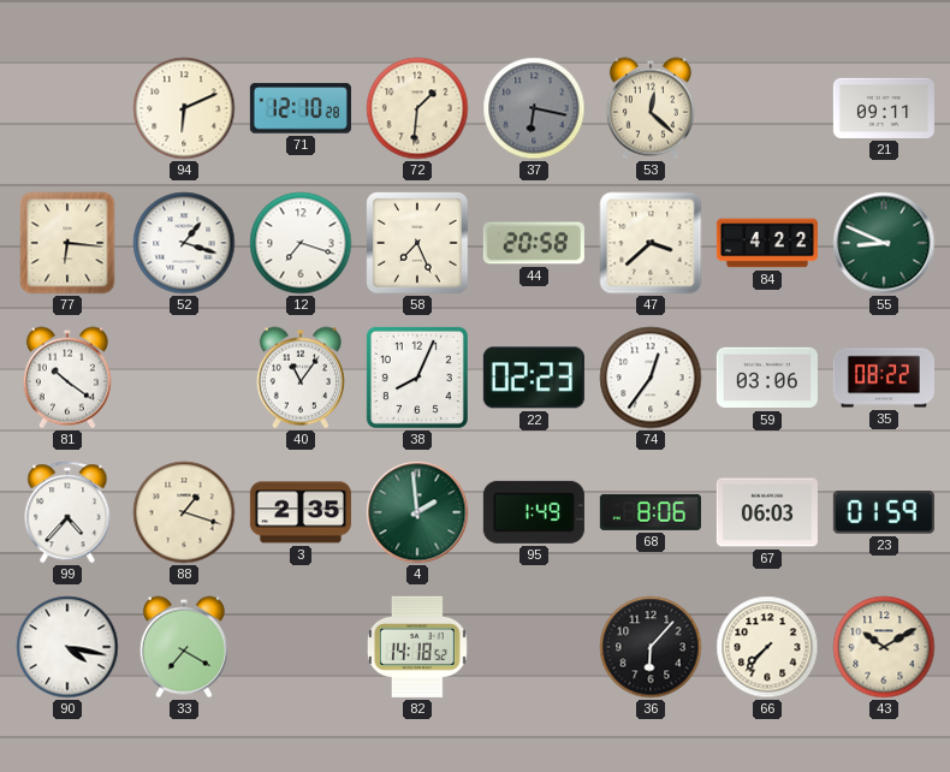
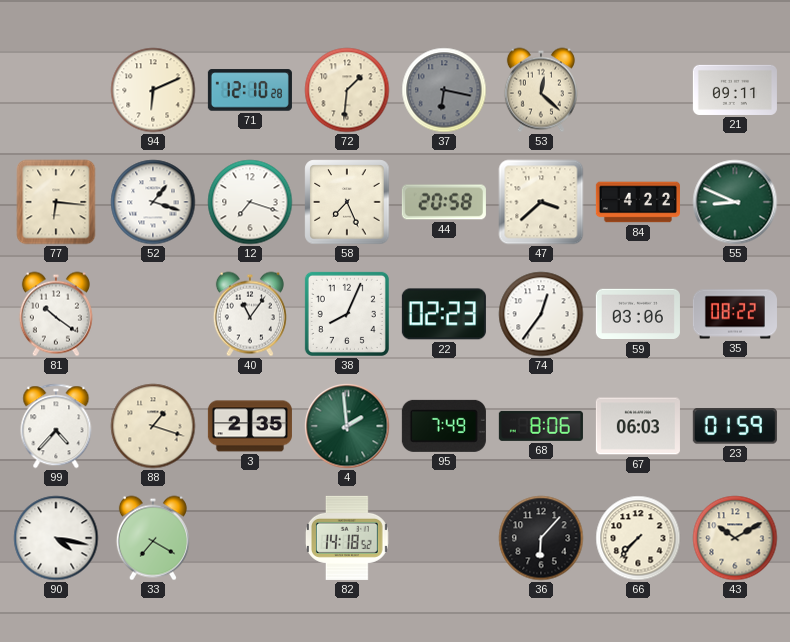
95: 1:49 -> 7:49 (444, 426)
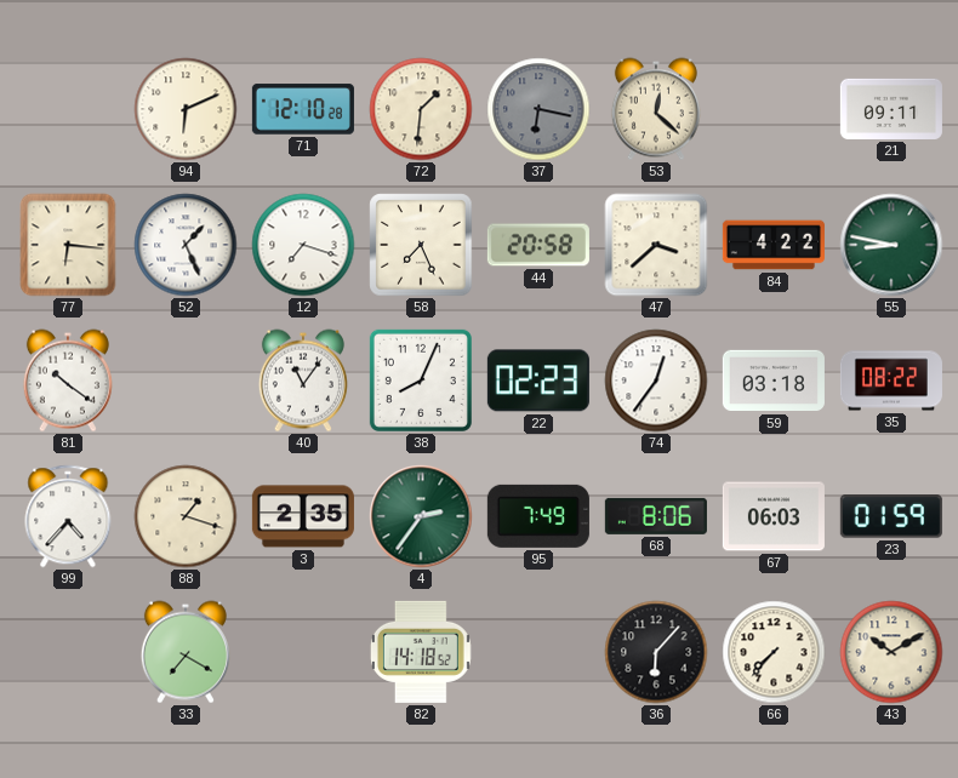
52: 1:18 -> 1:26 (186, 245)
55: 8:49 -> 8:47 (891, 245)
59: 03:06 -> 03:18 (774, 381)
4: 1:59 -> 2:36 (421, 516)
90: 4:17 -> none (56, 538)
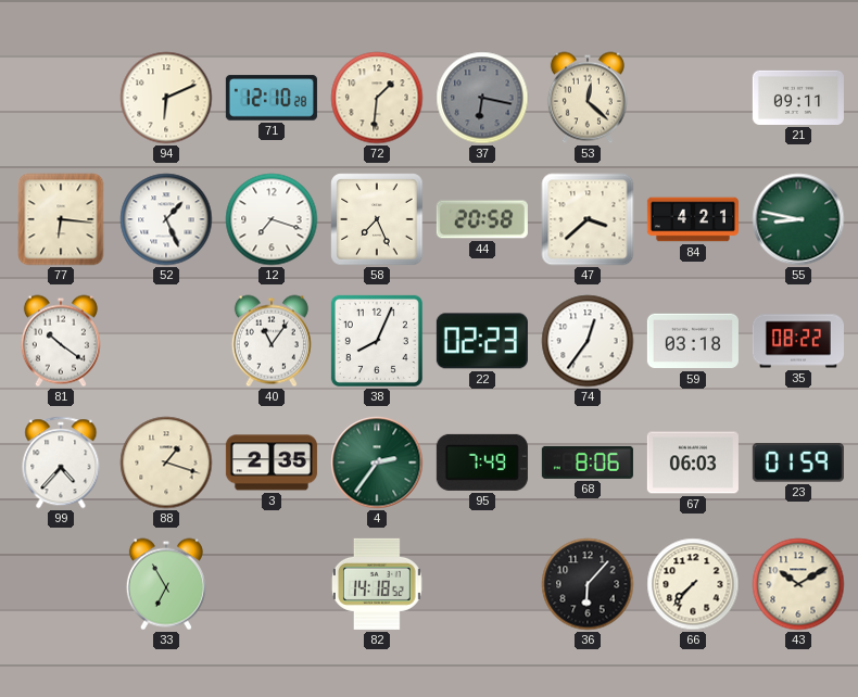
84: 4:22 -> 4:21 (693, 219)
33: 7:20 -> 6:55 (166, 584)
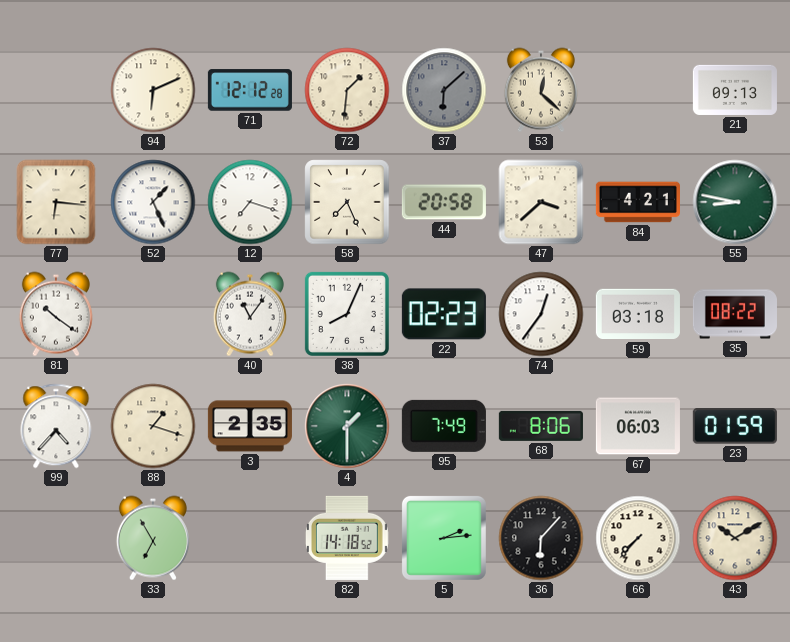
71: 12:10 -> 12:12 (250, 90)
37: 6:17 -> 6:08 (444, 90)
21: 09:11 -> 09:13 (735, 90)
4: 2:36 -> 1:30 (347, 426)
5: none -> 2:14 (444, 538)
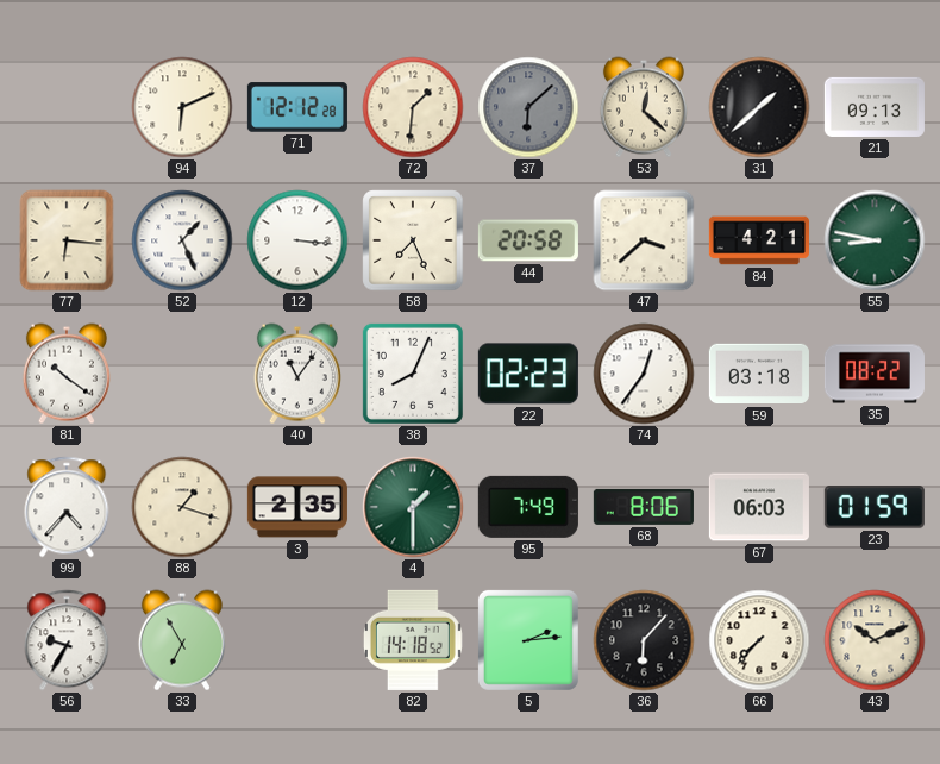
31: none -> 1:38 (759, 107)
12: 7:18 -> 3:16 (297, 240)
56: none -> 9:35 (67, 640)
43: 10:10 -> 10:11 (875, 640)
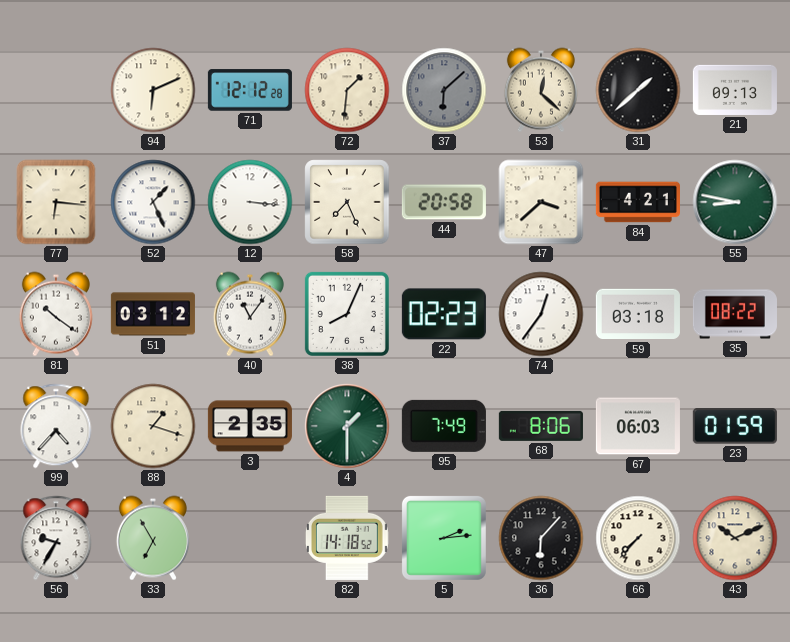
51: none -> 03:12 (153, 314)
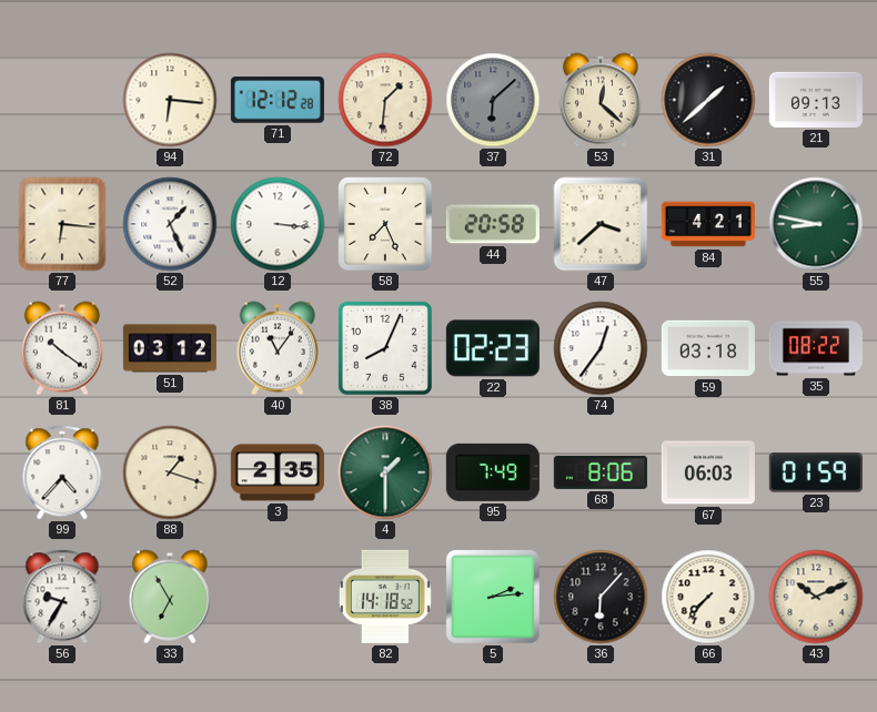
94: 6:11 -> 6:16 (170, 100)
